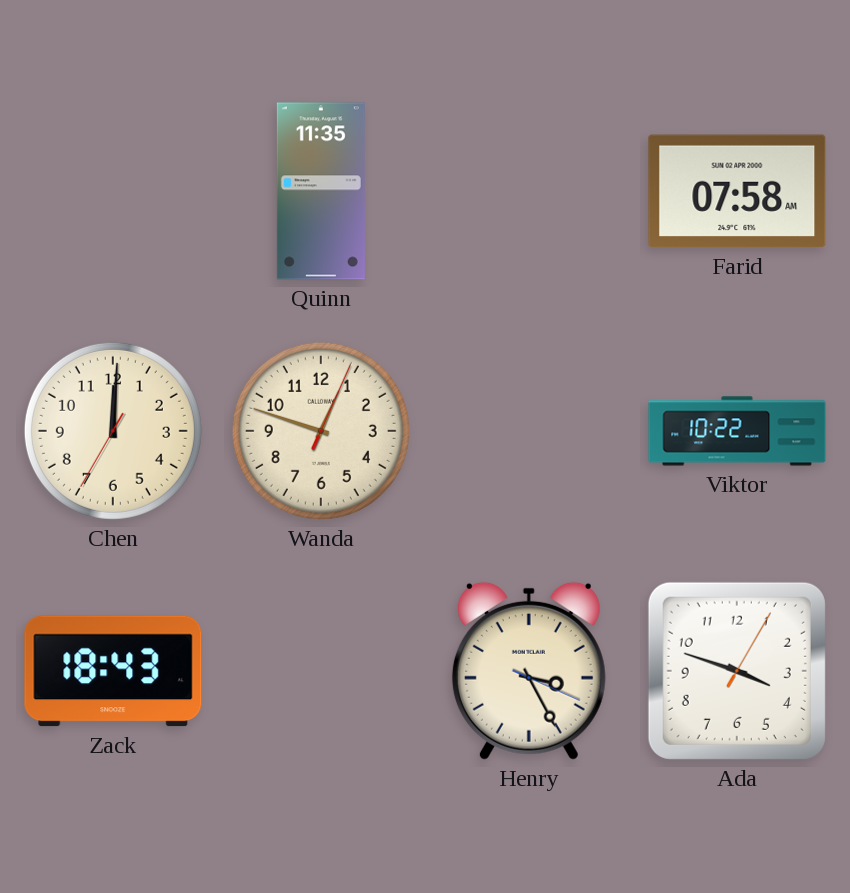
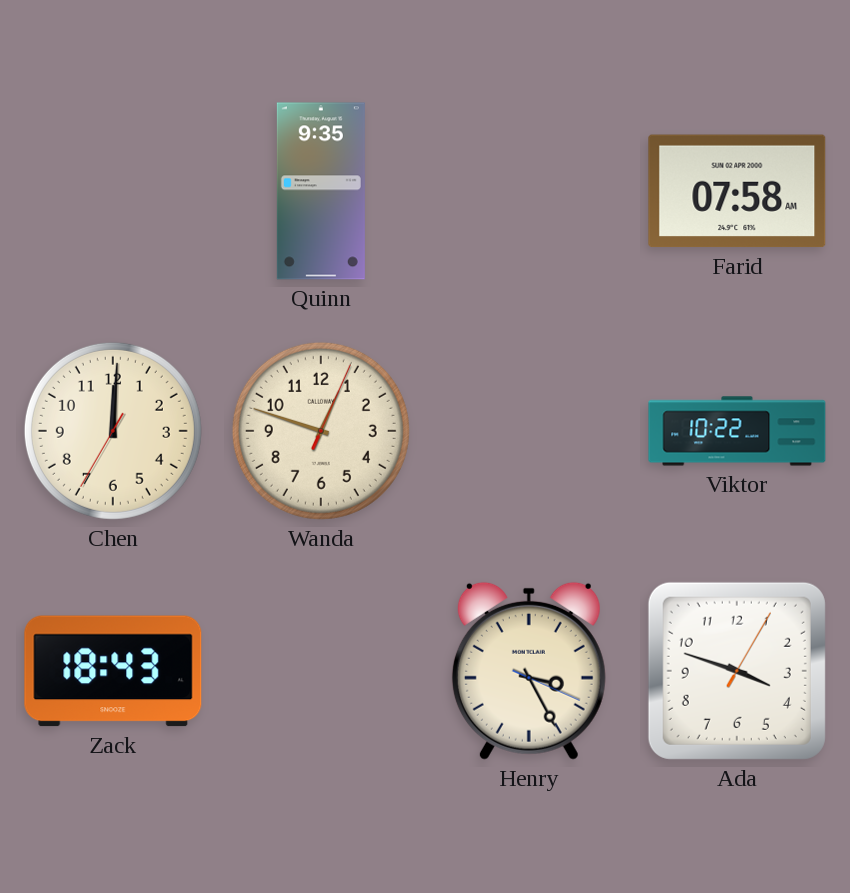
Quinn: 11:35 -> 9:35 (321, 191)
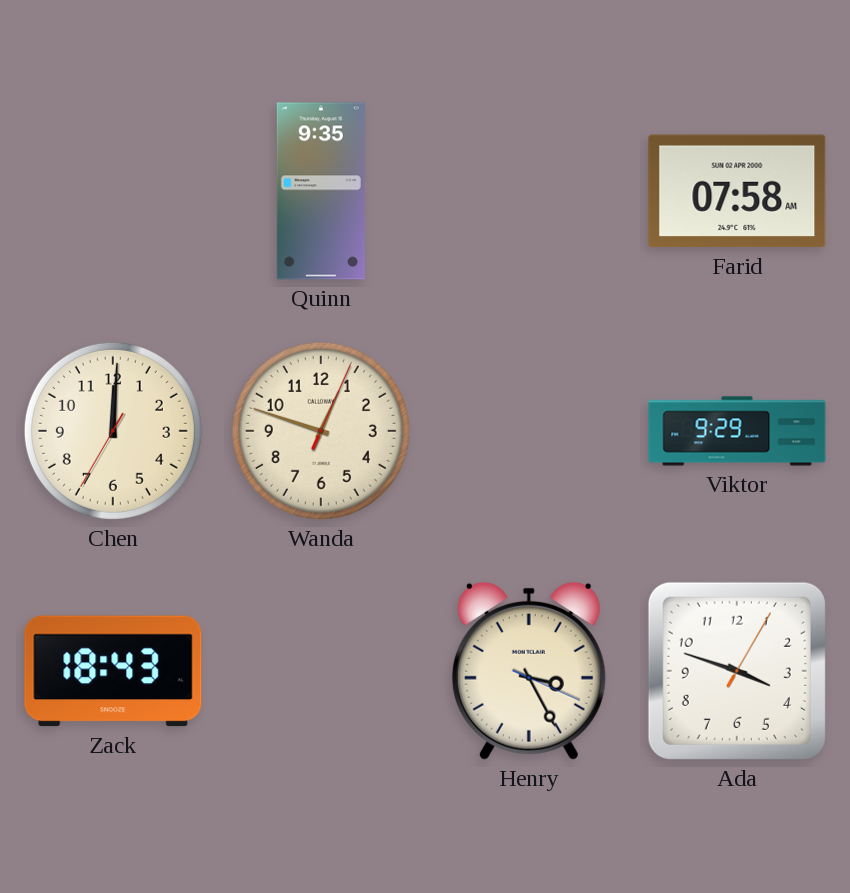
Viktor: 10:22 -> 9:29 (737, 431)
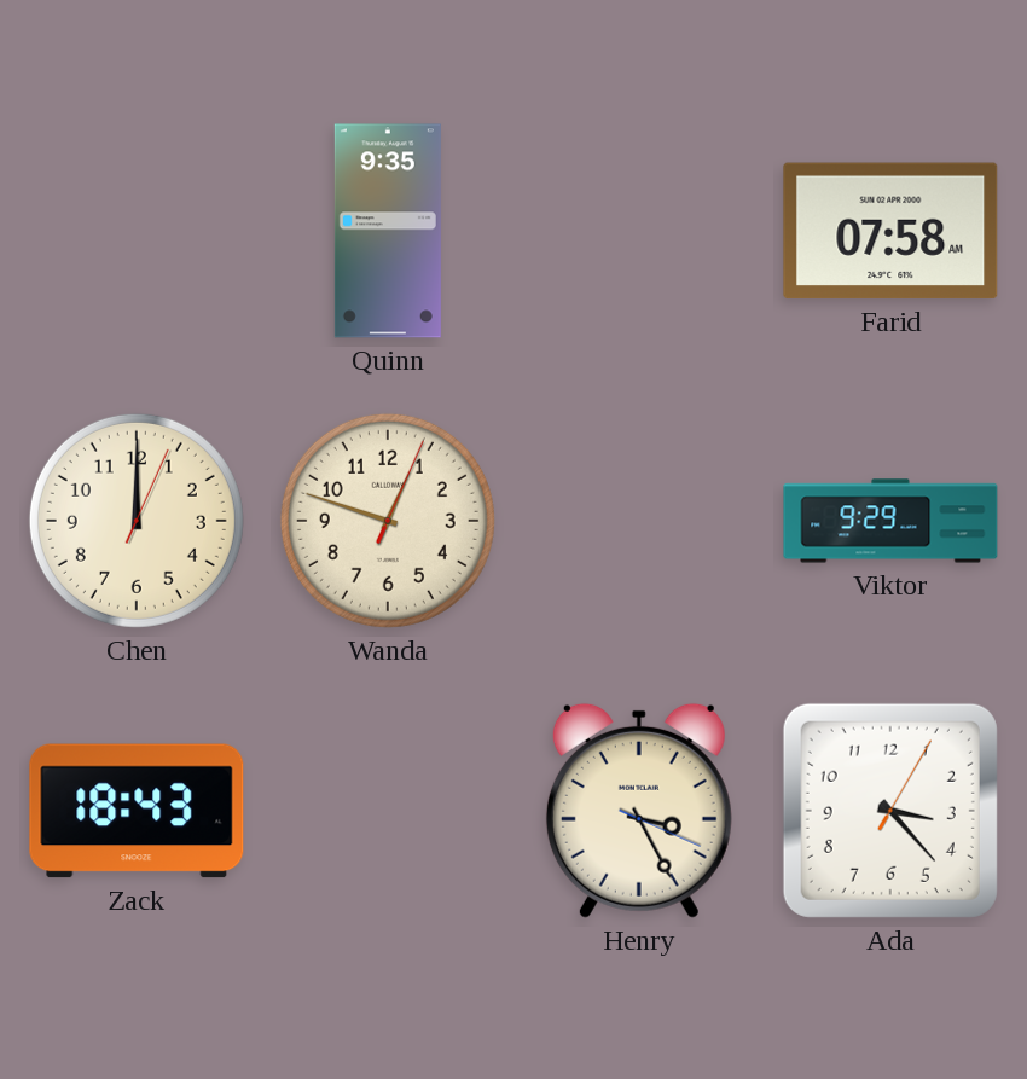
Chen: 12:00:35 -> 12:00:04 (137, 521)
Ada: 3:48 -> 3:23 (890, 811)
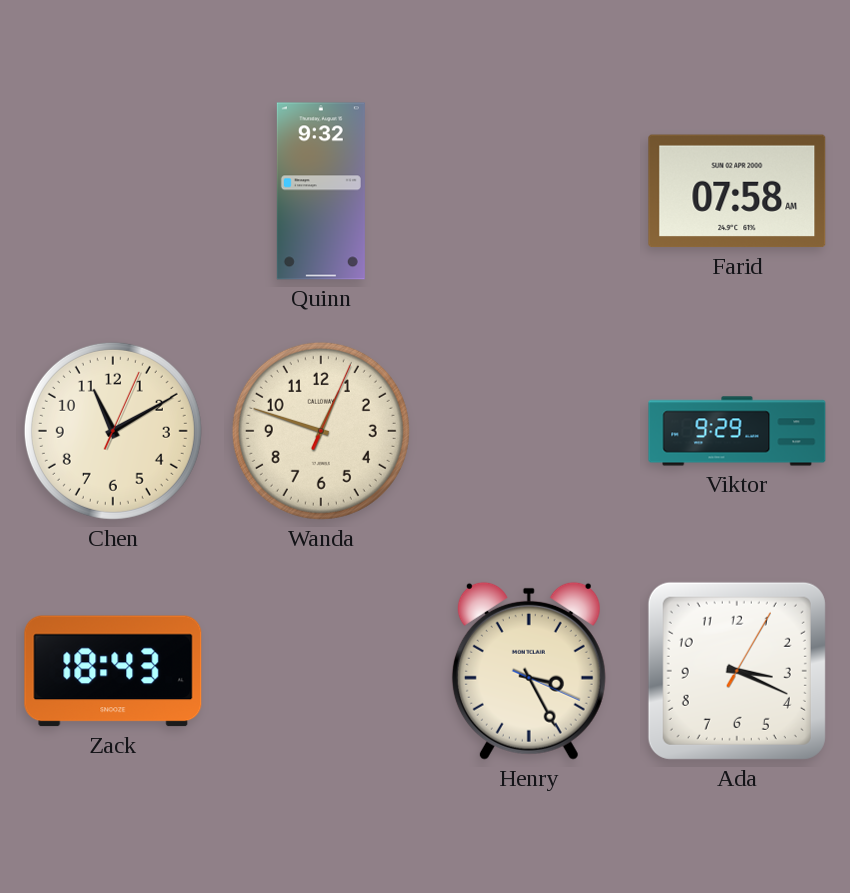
Quinn: 9:35 -> 9:32 (321, 191)
Chen: 12:00 -> 11:10 (113, 431)
Ada: 3:23 -> 3:19 (737, 671)
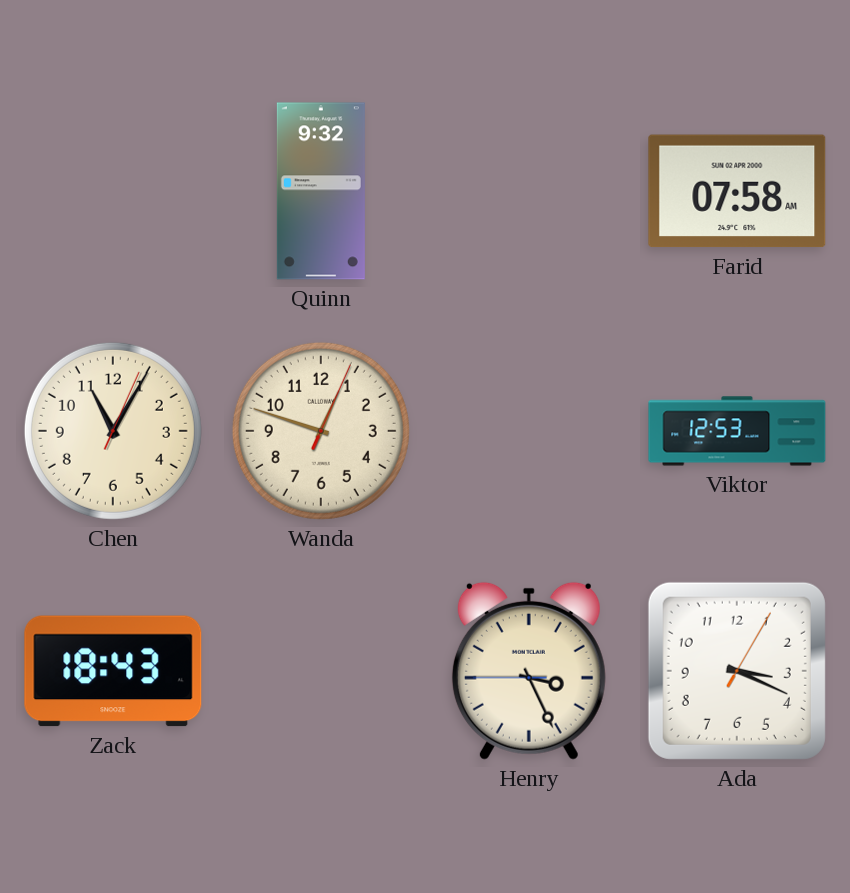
Chen: 11:10 -> 11:05 (113, 431)
Viktor: 9:29 -> 12:53 (737, 431)
Henry: 3:25:19 -> 3:25:45 (529, 671)
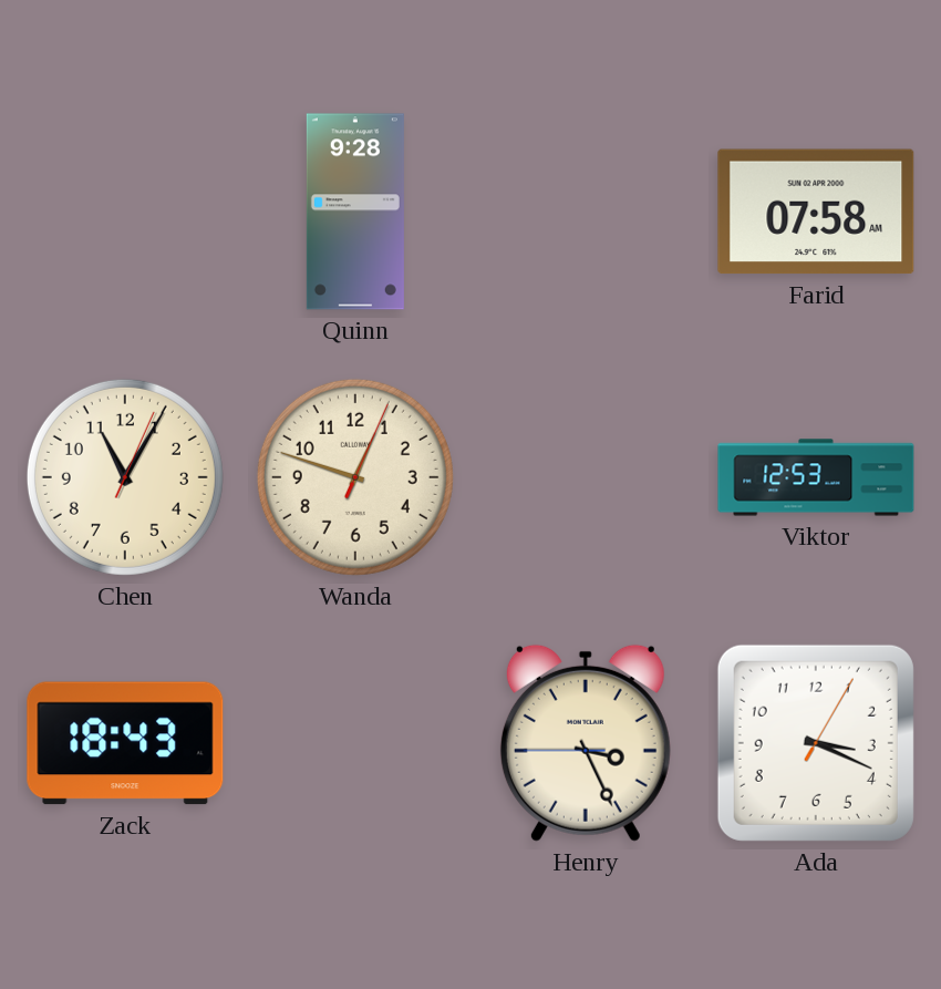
Quinn: 9:32 -> 9:28 (355, 212)
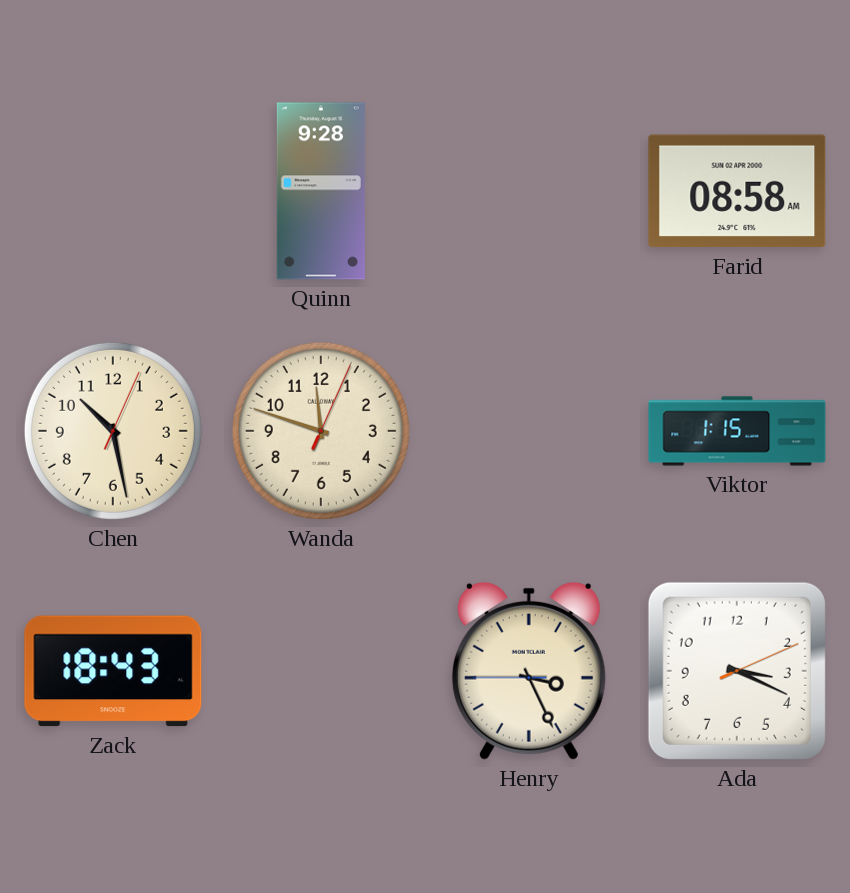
Farid: 07:58 -> 08:58 (737, 191)
Chen: 11:05 -> 10:28 (113, 431)
Wanda: 12:48 -> 11:48 (321, 431)
Viktor: 12:53 -> 1:15 (737, 431)
Ada: 3:19:05 -> 3:19:11 (737, 671)
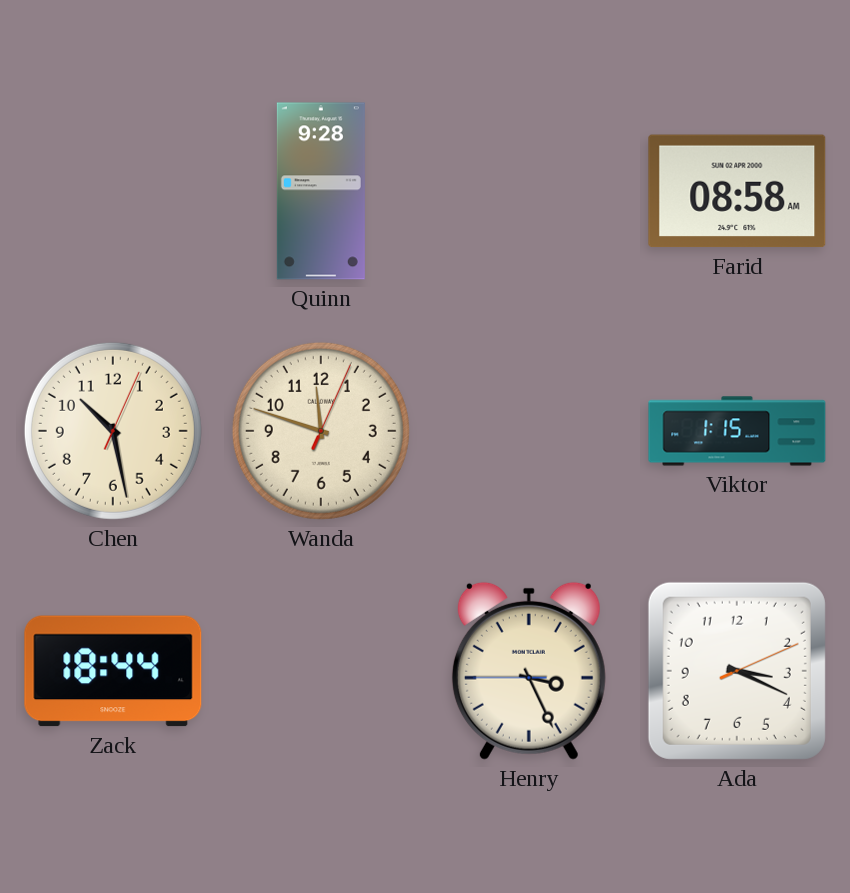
Zack: 18:43 -> 18:44 (113, 671)
